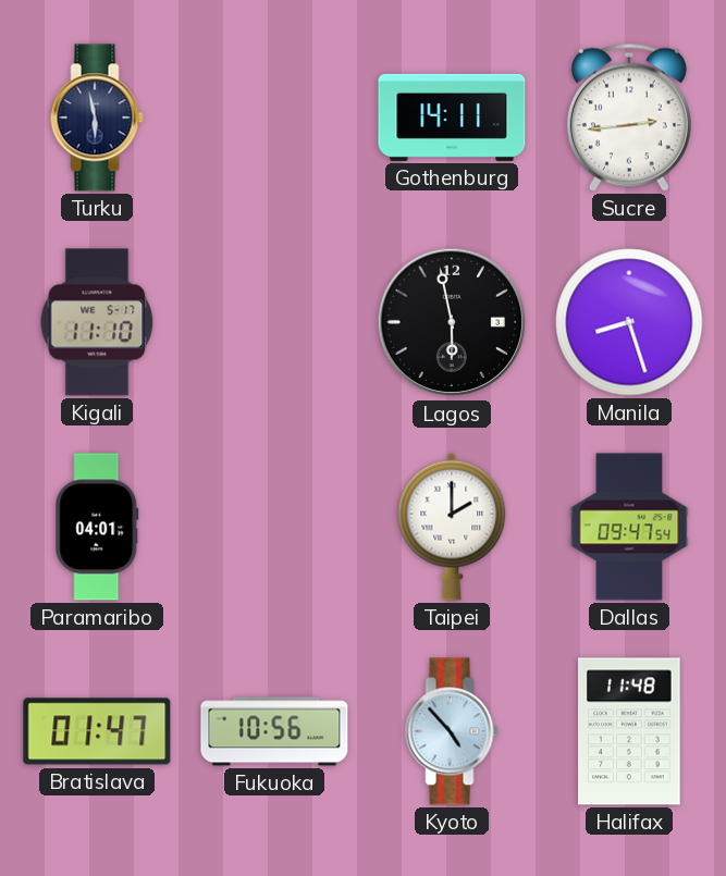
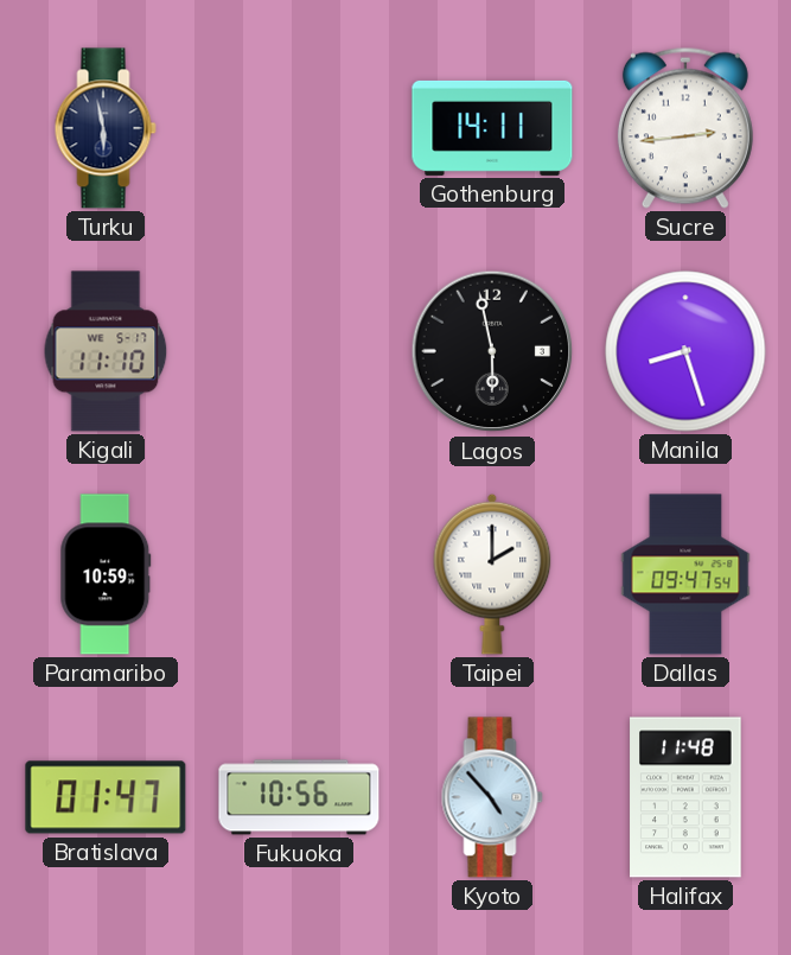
Paramaribo: 04:01 -> 10:59 (106, 574)
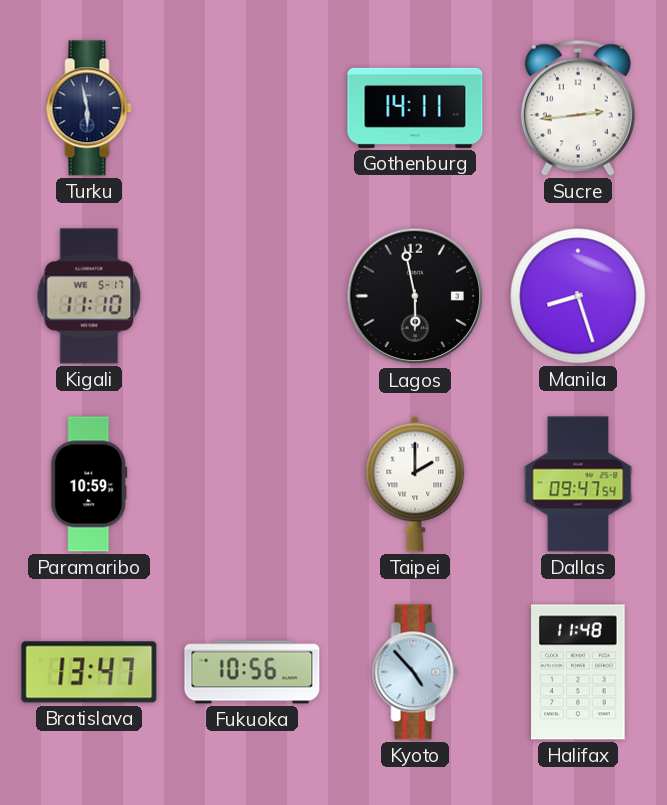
Bratislava: 01:47 -> 13:47 (89, 672)
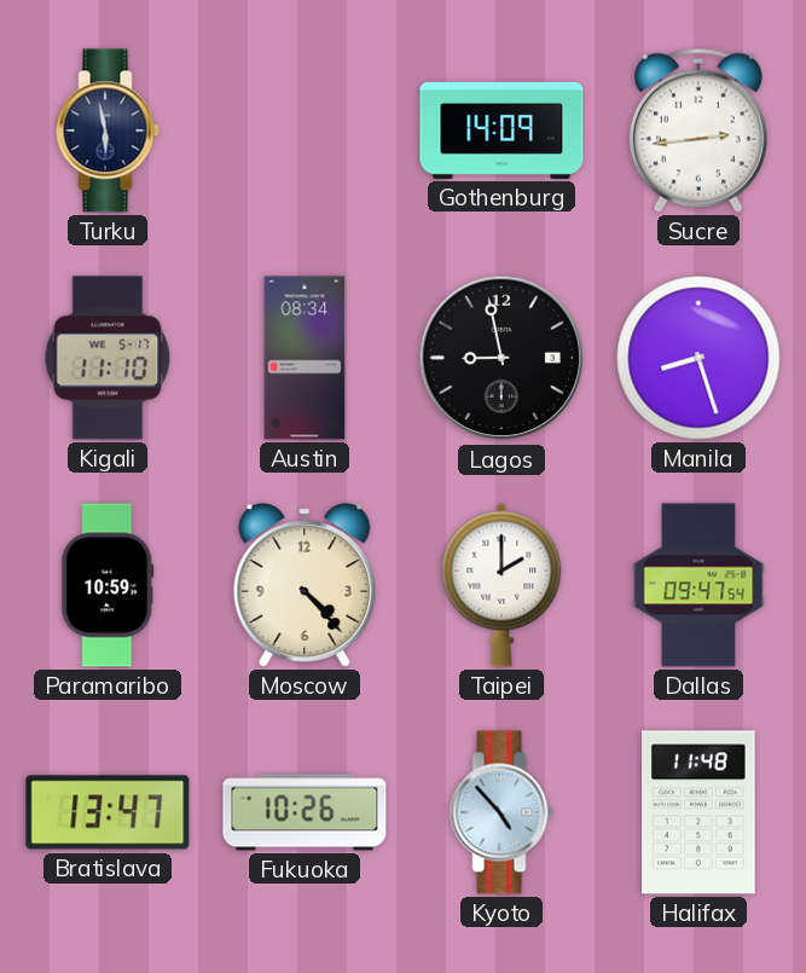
Gothenburg: 14:11 -> 14:09 (501, 131)
Austin: none -> 08:34 (305, 358)
Lagos: 5:58 -> 8:58 (501, 358)
Moscow: none -> 4:23 (305, 585)
Fukuoka: 10:56 -> 10:26 (305, 812)
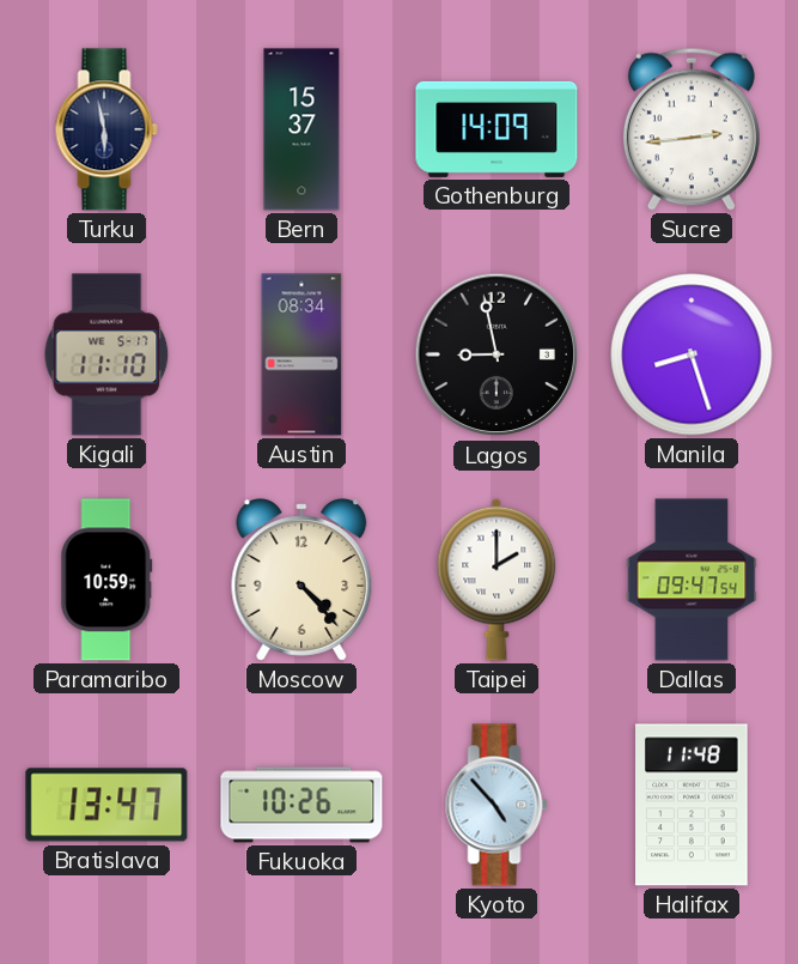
Bern: none -> 15:37 (301, 129)
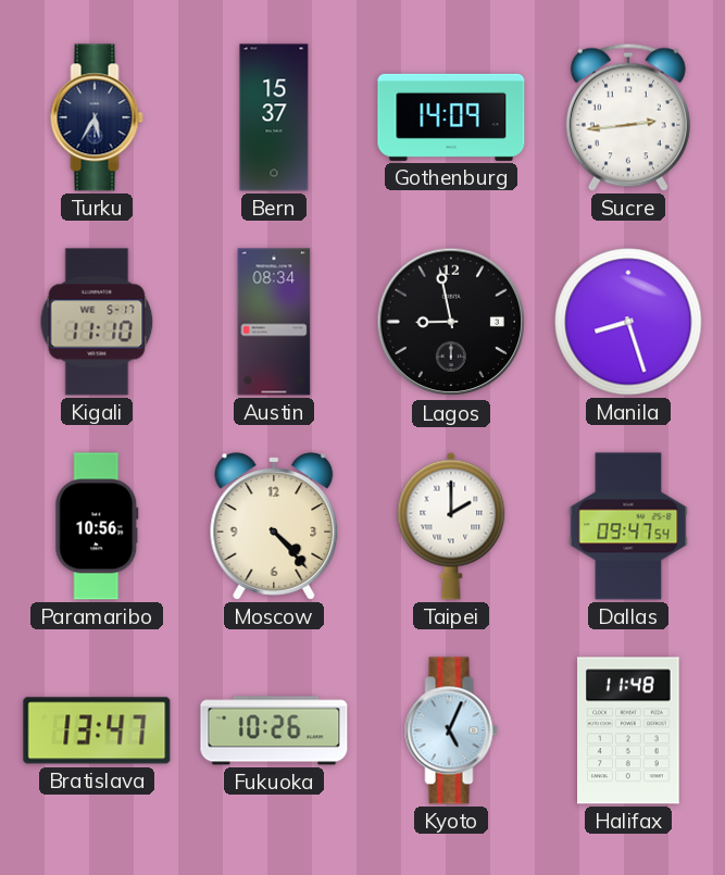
Turku: 5:58 -> 5:35 (97, 117)
Paramaribo: 10:59 -> 10:56 (97, 526)
Kyoto: 4:53 -> 5:04 (451, 730)
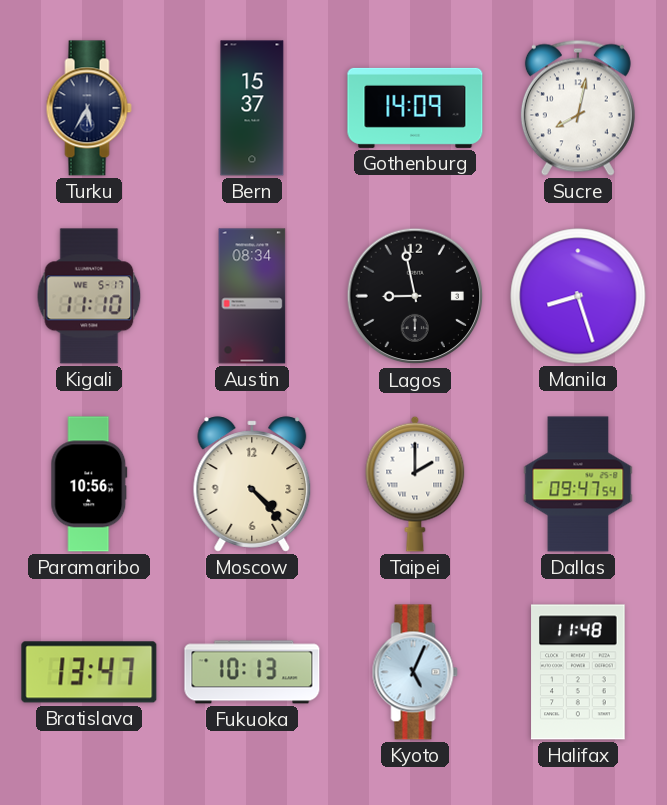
Sucre: 2:44 -> 8:02 (578, 108)
Fukuoka: 10:26 -> 10:13 (252, 672)
